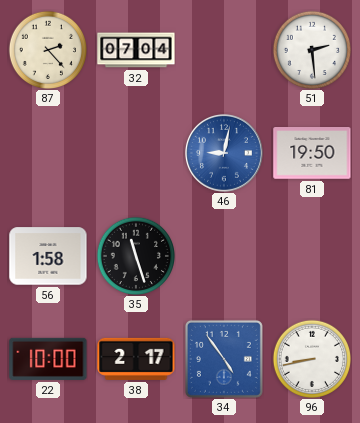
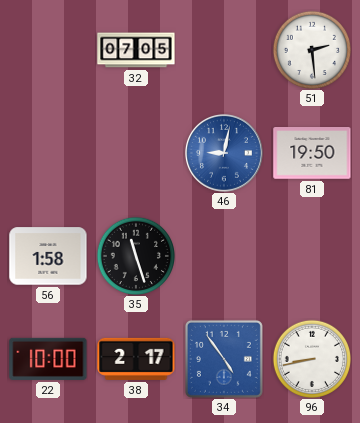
87: 2:23 -> none (47, 49)
32: 07:04 -> 07:05 (136, 50)
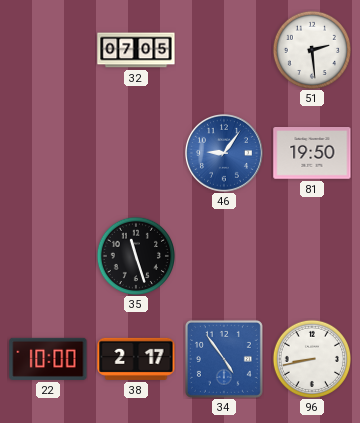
46: 9:02 -> 9:06 (224, 153)
56: 1:58 -> none (48, 256)
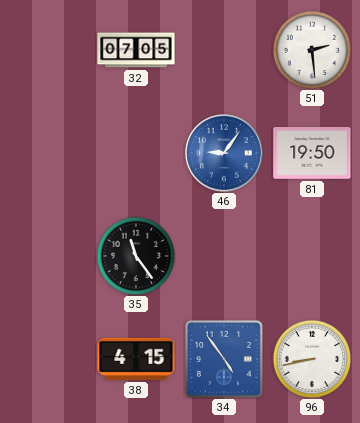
35: 11:27 -> 11:24 (135, 255)
22: 10:00 -> none (48, 359)
38: 2:17 -> 4:15 (136, 359)
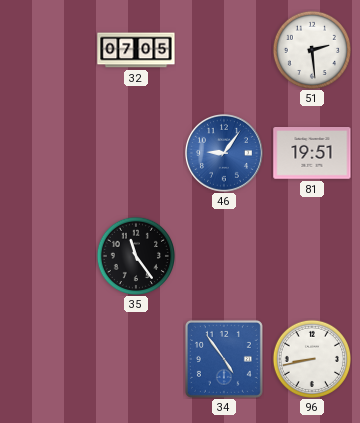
81: 19:50 -> 19:51 (312, 153)
38: 4:15 -> none (136, 359)
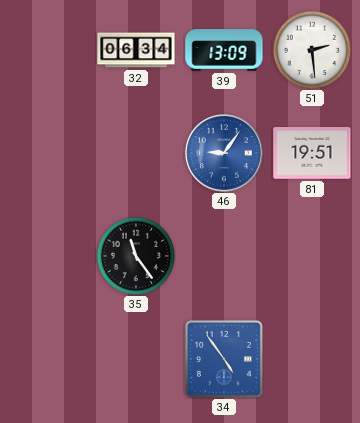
32: 07:05 -> 06:34 (136, 50)
39: none -> 13:09 (224, 50)
96: 8:43 -> none (311, 358)
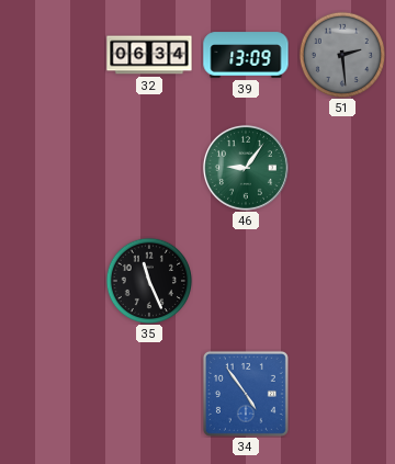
51 dial: white -> grey (341, 54)
46 dial: blue -> green (246, 168)
81: 19:51 -> none (312, 153)
35: 11:24 -> 11:26 (148, 280)
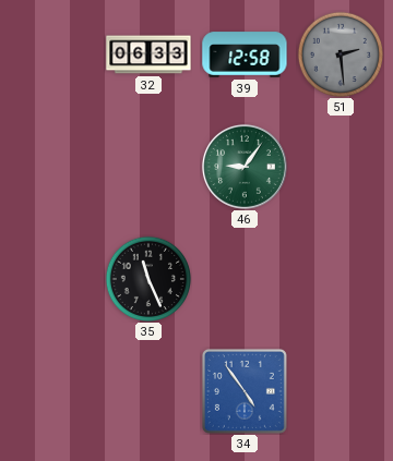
32: 06:34 -> 06:33 (148, 54)
39: 13:09 -> 12:58 (245, 54)
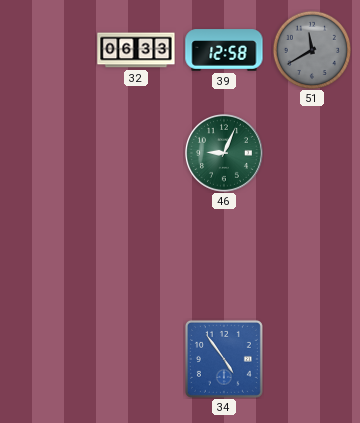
51: 2:29 -> 11:40 (311, 49)
46: 9:06 -> 9:04 (224, 153)
35: 11:26 -> none (147, 278)
